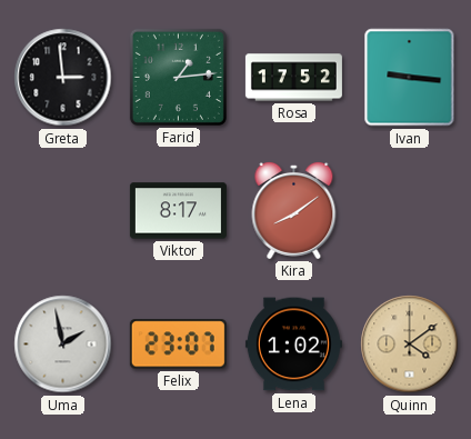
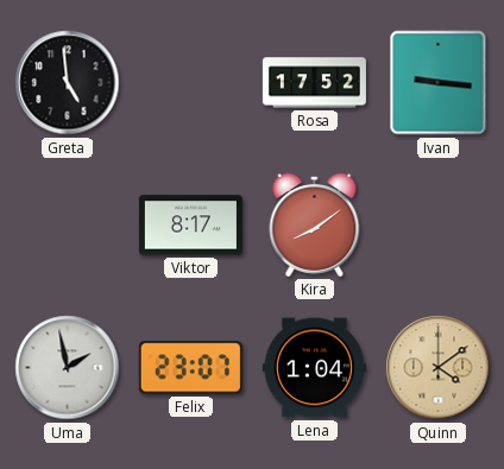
Greta: 2:59 -> 4:59 (68, 83)
Farid: 1:14 -> none (178, 77)
Lena: 1:02 -> 1:04 (314, 368)
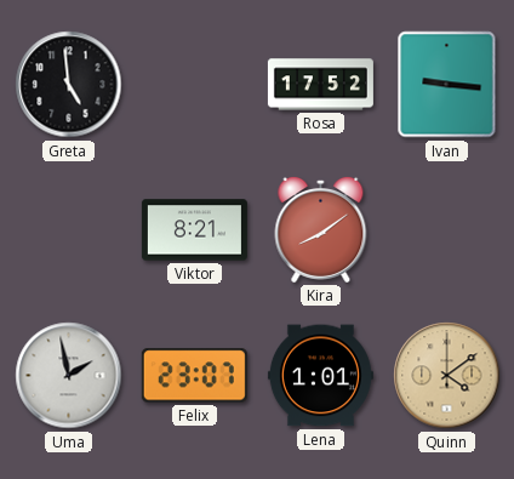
Viktor: 8:17 -> 8:21 (194, 230)
Lena: 1:04 -> 1:01 (320, 376)
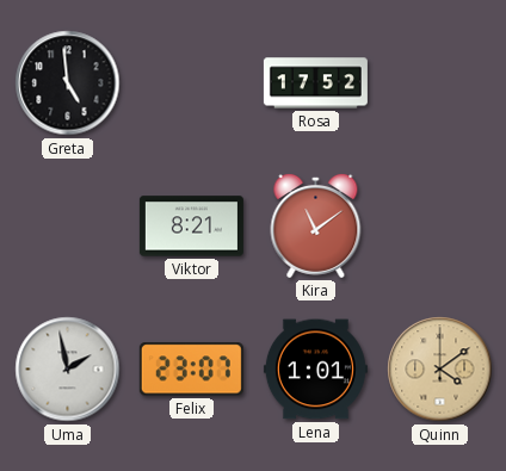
Ivan: 9:16 -> none (447, 85)
Kira: 8:09 -> 11:09 (316, 225)
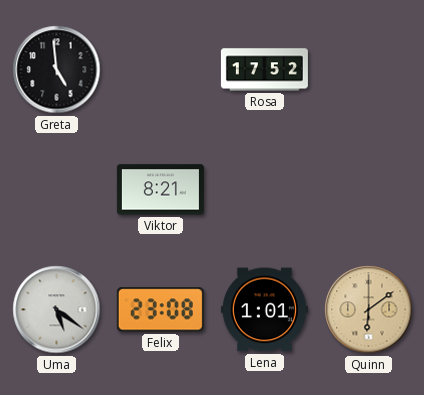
Kira: 11:09 -> none (316, 225)
Uma: 1:58 -> 5:21 (57, 310)
Felix: 23:07 -> 23:08 (160, 310)
Quinn: 4:09 -> 6:09 (369, 310)
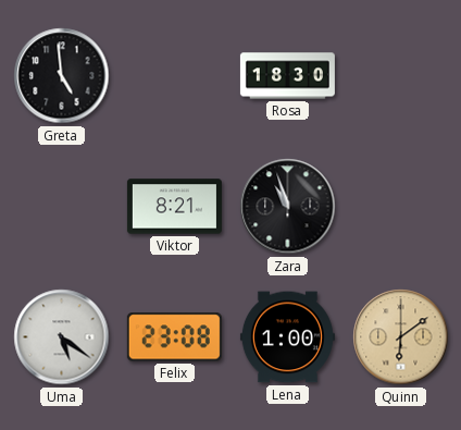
Rosa: 17:52 -> 18:30 (287, 76)
Zara: none -> 10:57 (288, 207)
Lena: 1:01 -> 1:00 (287, 337)
